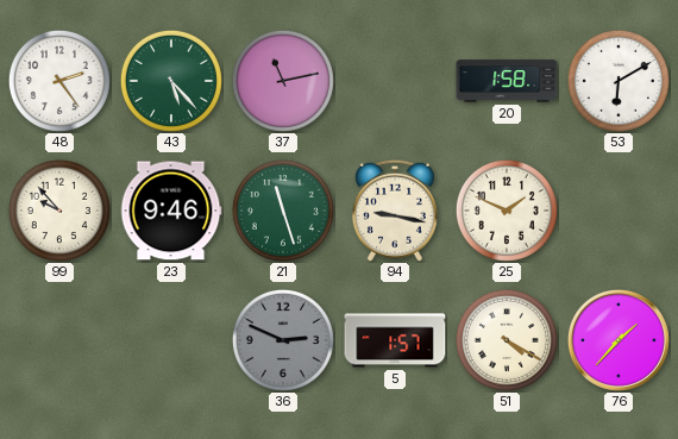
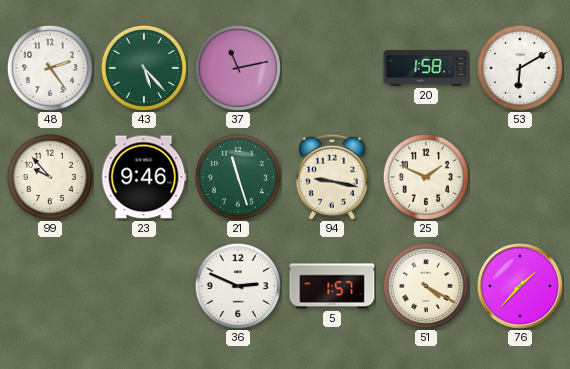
36 dial: grey -> white (238, 286)
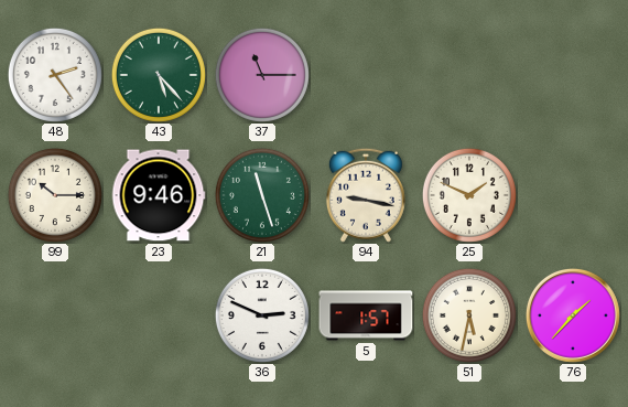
37: 11:13 -> 11:15 (262, 75)
20: 1:58 -> none (426, 68)
53: 6:10 -> none (520, 68)
99: 9:53 -> 10:15 (55, 195)
51: 4:20 -> 5:32 (469, 315)
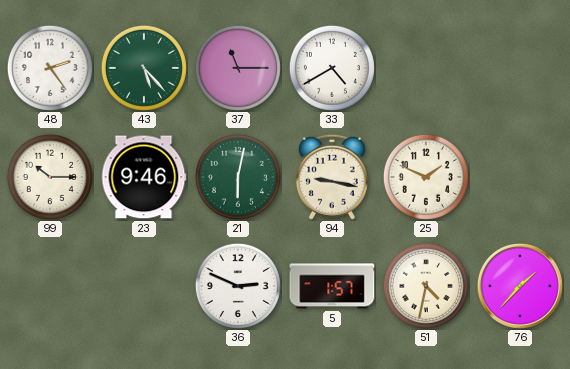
33: none -> 4:40 (332, 68)
21: 11:27 -> 6:02 (238, 177)
51: 5:32 -> 4:32 (426, 286)
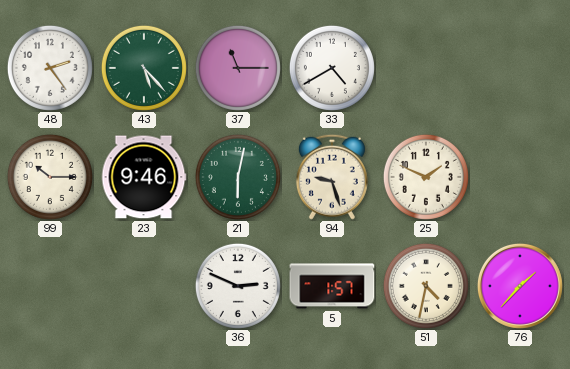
94: 9:17 -> 9:27 (332, 177)
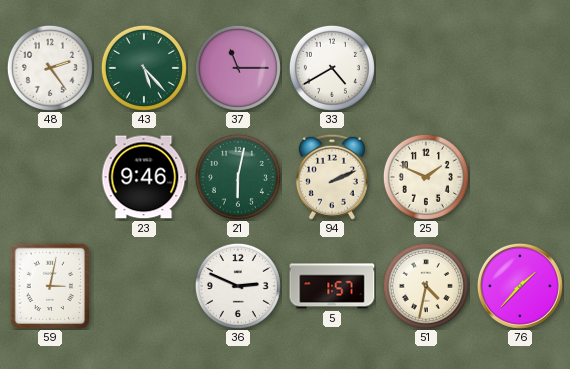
99: 10:15 -> none (50, 177)
94: 9:27 -> 2:11 (332, 177)
59: none -> 3:02 (50, 286)
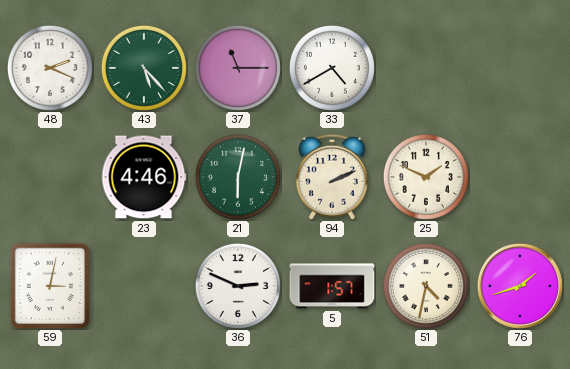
48: 2:24 -> 2:19 (50, 68)
23: 9:46 -> 4:46 (144, 177)
76: 1:37 -> 1:42 (520, 286)
